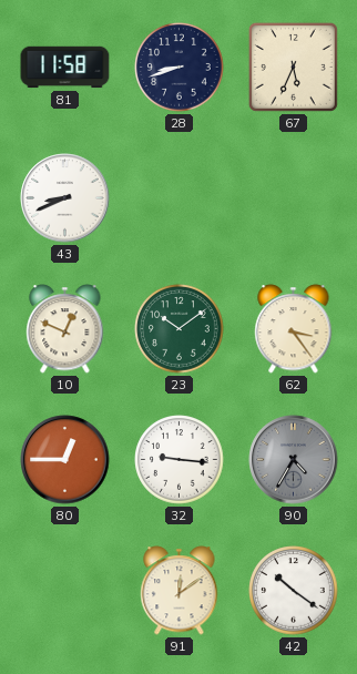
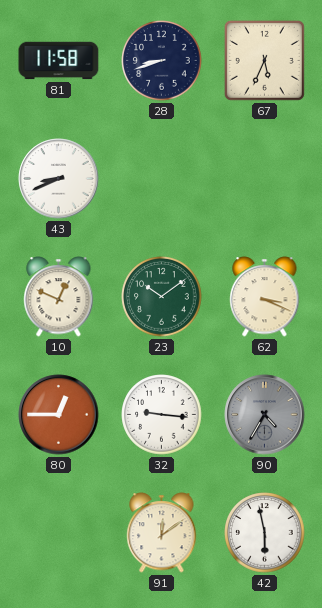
62: 3:24 -> 3:19 (265, 297)
42: 10:21 -> 5:58 (265, 533)
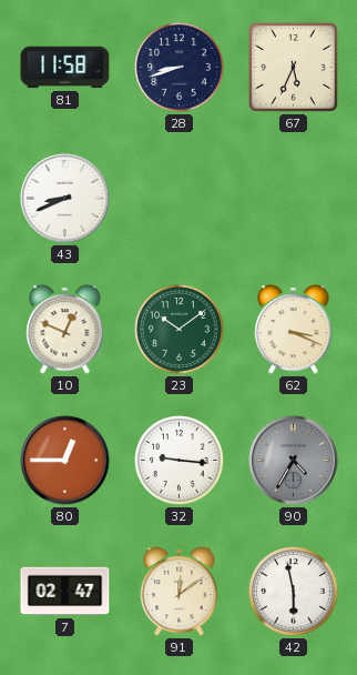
7: none -> 02:47 (65, 592)
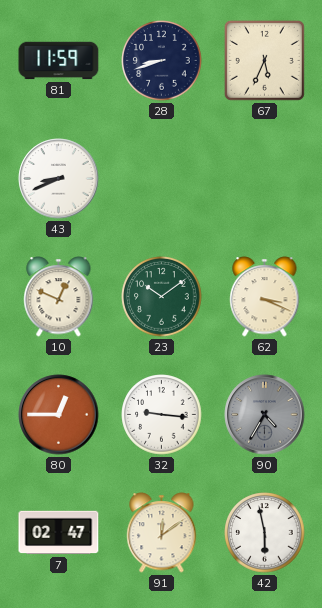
81: 11:58 -> 11:59 (59, 61)
